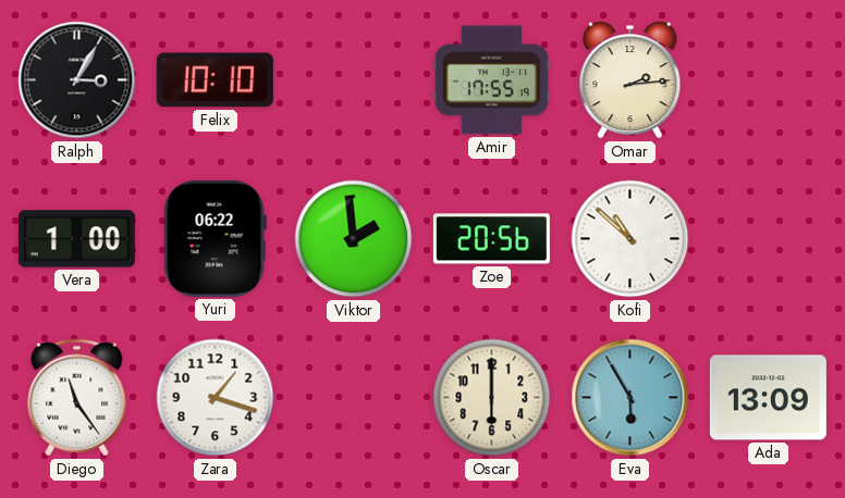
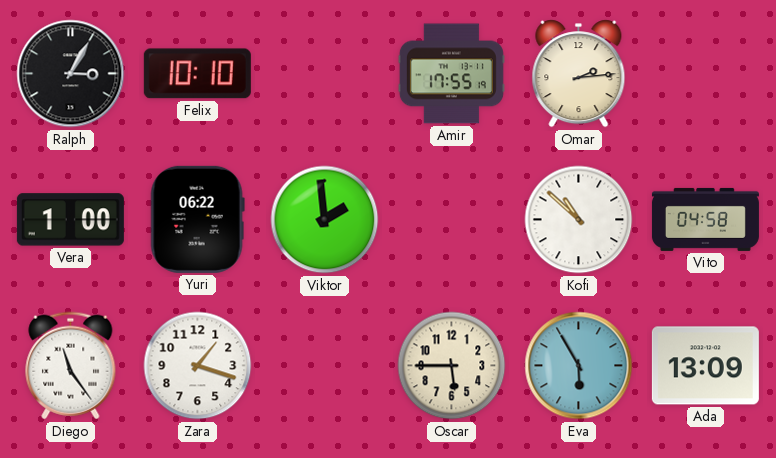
Zoe: 20:56 -> none (491, 239)
Vito: none -> 04:58 (705, 219)
Oscar: 6:00 -> 5:45 (452, 366)
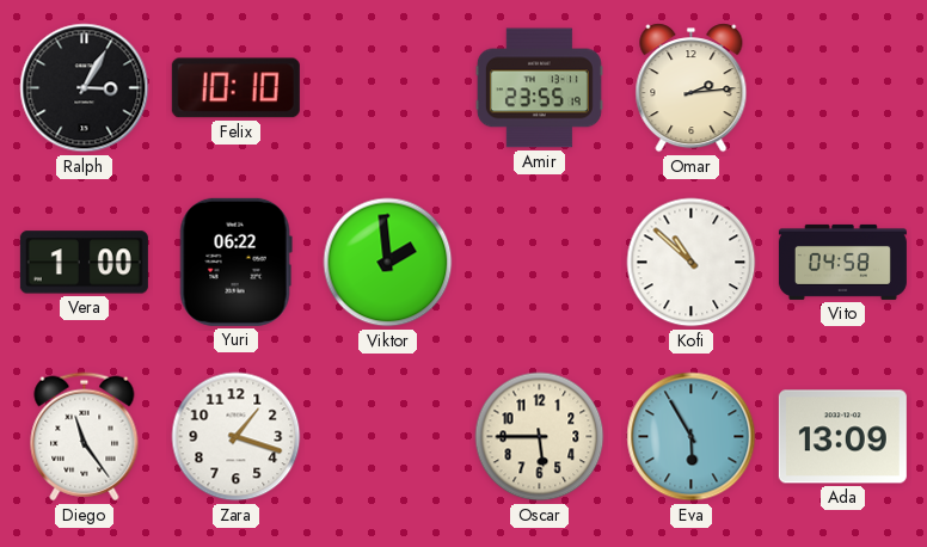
Amir: 17:55 -> 23:55 (539, 88)
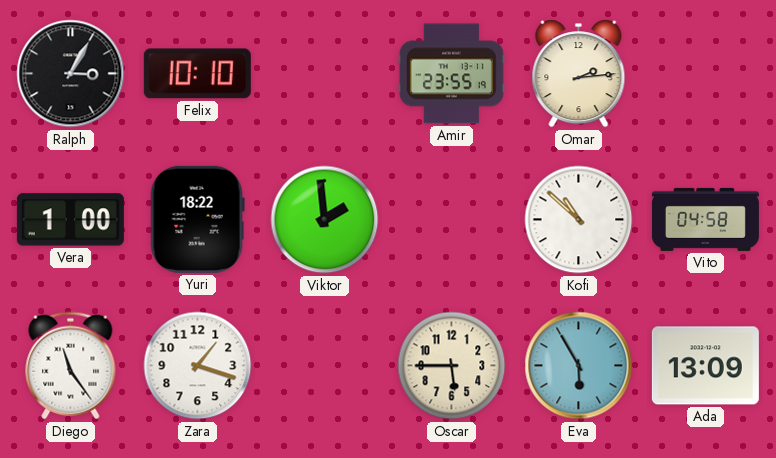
Yuri: 06:22 -> 18:22 (197, 219)
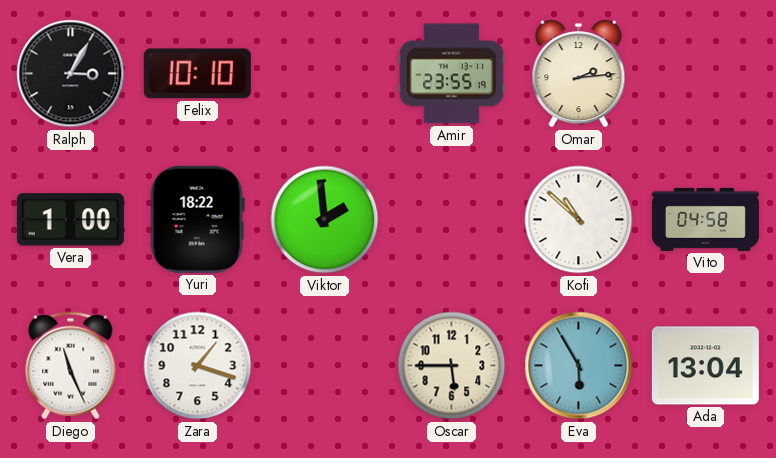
Diego: 11:24 -> 11:26 (71, 366)
Ada: 13:09 -> 13:04 (705, 366)
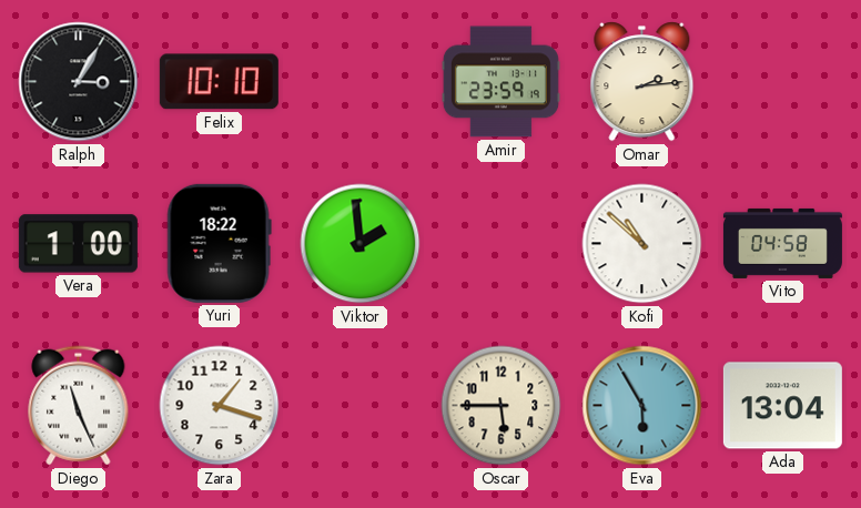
Amir: 23:55 -> 23:59 (500, 82)
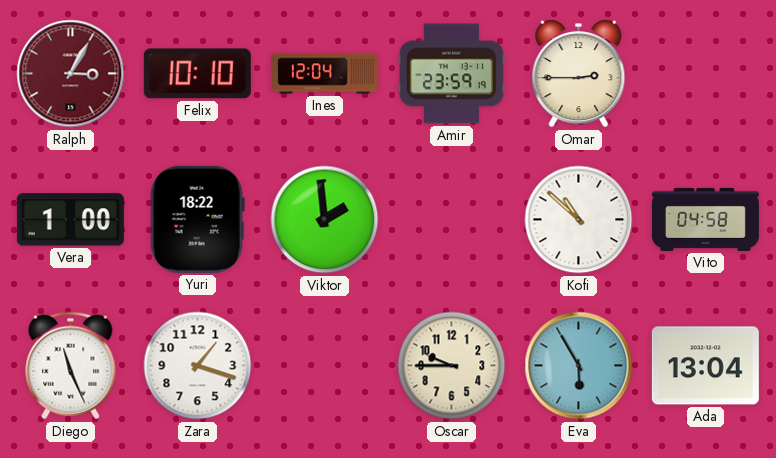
Ralph dial: black -> burgundy (71, 74)
Ines: none -> 12:04 (324, 74)
Omar: 2:14 -> 2:45 (579, 74)
Oscar: 5:45 -> 9:45 (452, 366)
